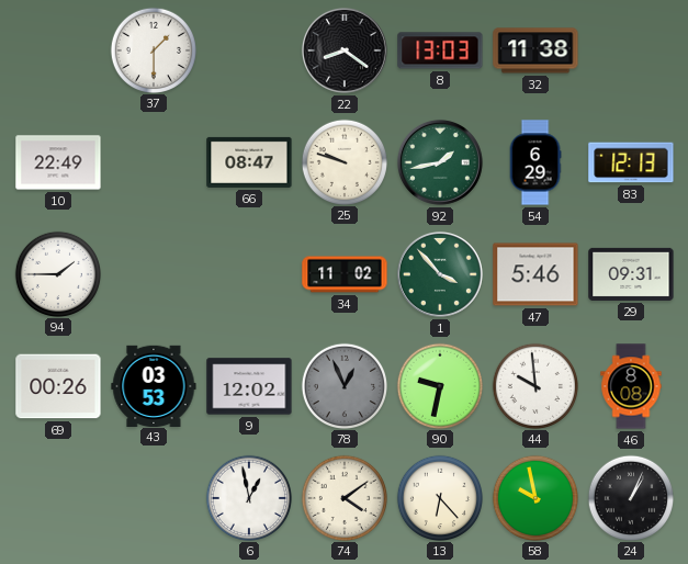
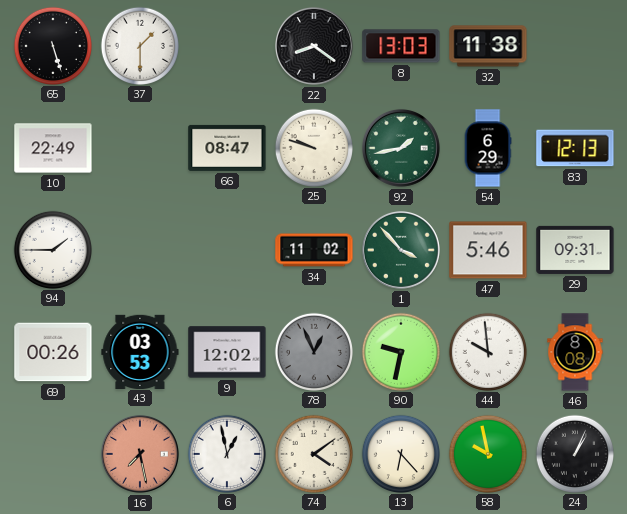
65: none -> 5:27 (52, 45)
16: none -> 7:28 (140, 454)
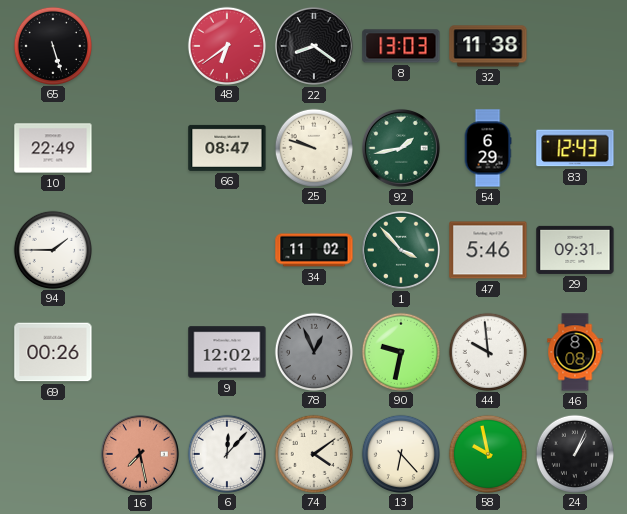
37: 1:30 -> none (139, 45)
48: none -> 6:39 (226, 45)
83: 12:13 -> 12:43 (575, 148)
43: 03:53 -> none (140, 351)
6: 12:58 -> 12:07 (226, 453)
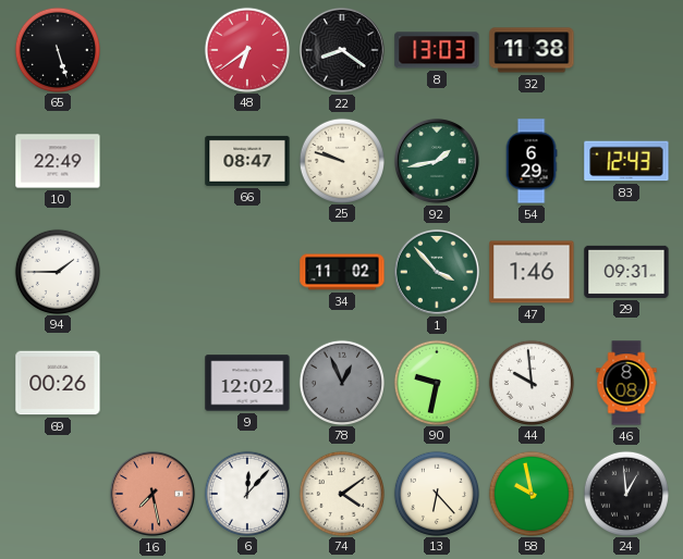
47: 5:46 -> 1:46 (532, 272)
24: 1:04 -> 12:59 (625, 493)
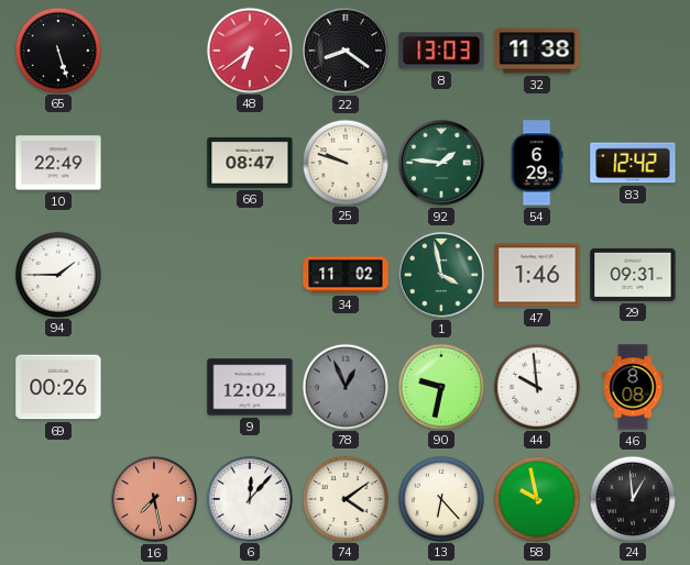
92: 1:43 -> 1:46 (441, 163)
83: 12:43 -> 12:42 (633, 163)
1: 3:53 -> 3:58 (441, 275)
